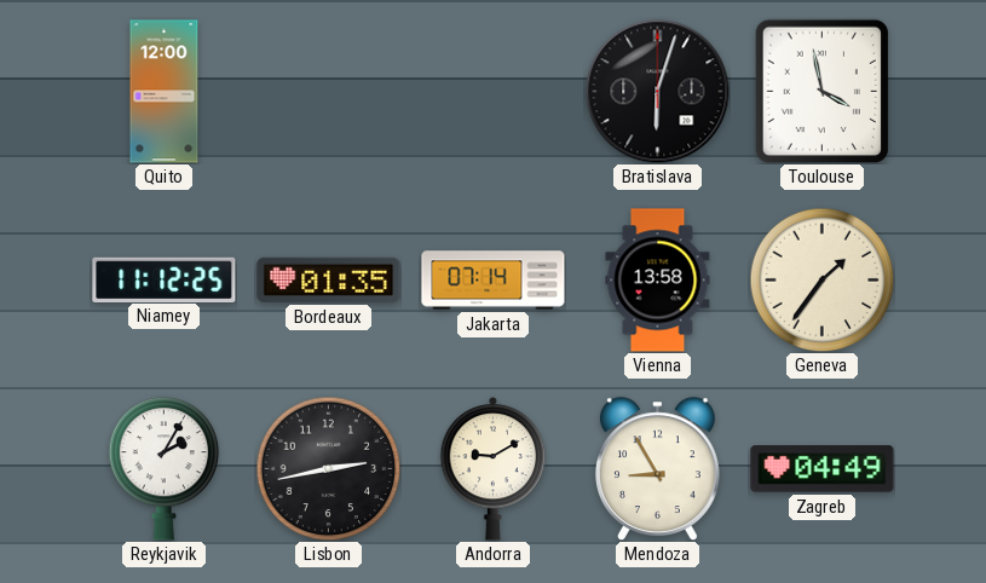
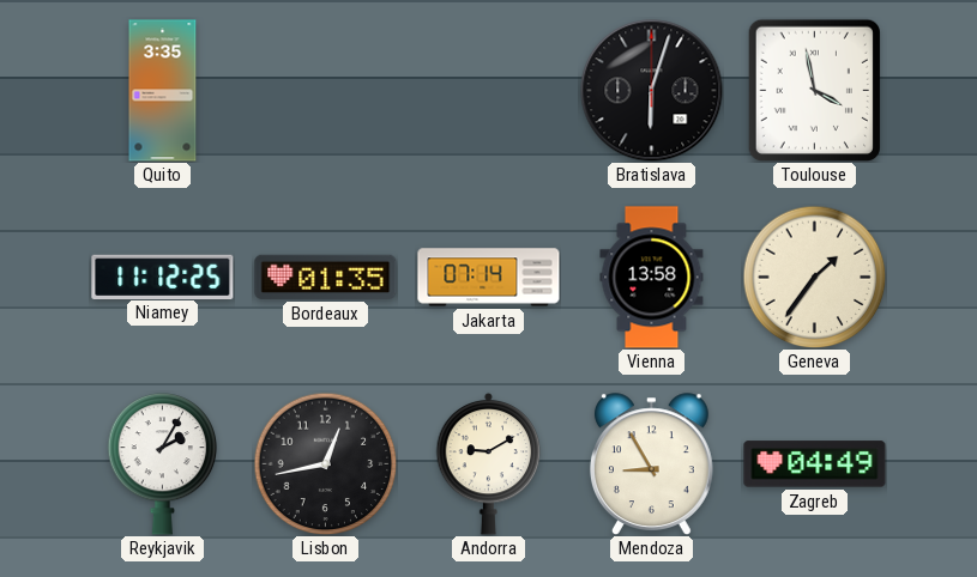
Quito: 12:00 -> 3:35 (163, 91)
Lisbon: 2:43 -> 12:43 (325, 463)
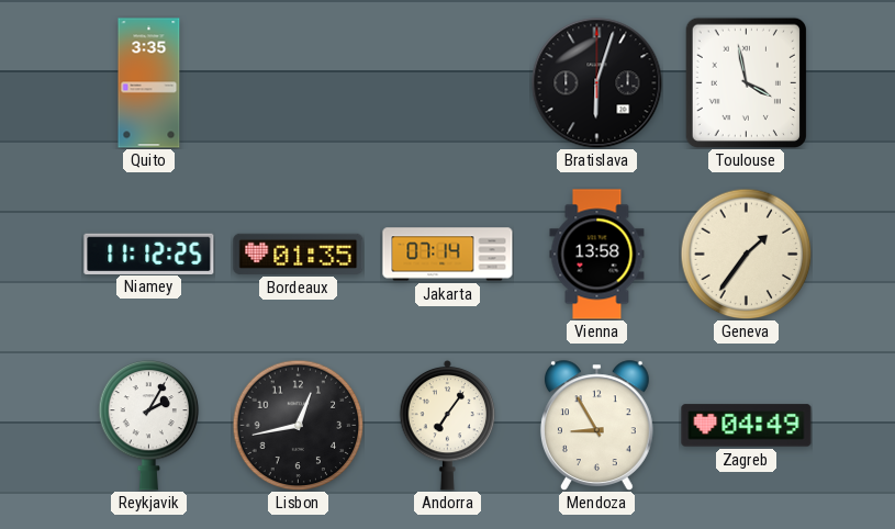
Andorra: 9:10 -> 7:06 (448, 425)
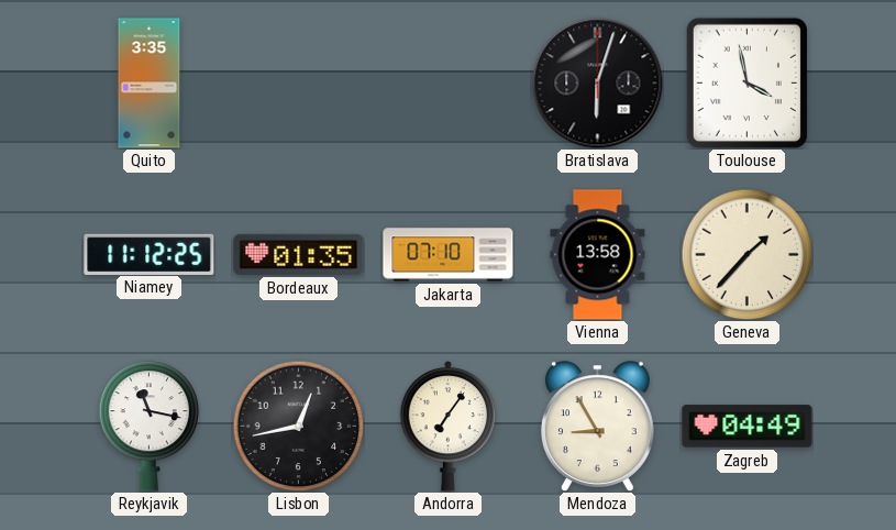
Jakarta: 07:14 -> 07:10 (449, 255)
Geneva: 1:36 -> 1:37 (746, 254)
Reykjavik: 2:05 -> 11:17 (150, 427)
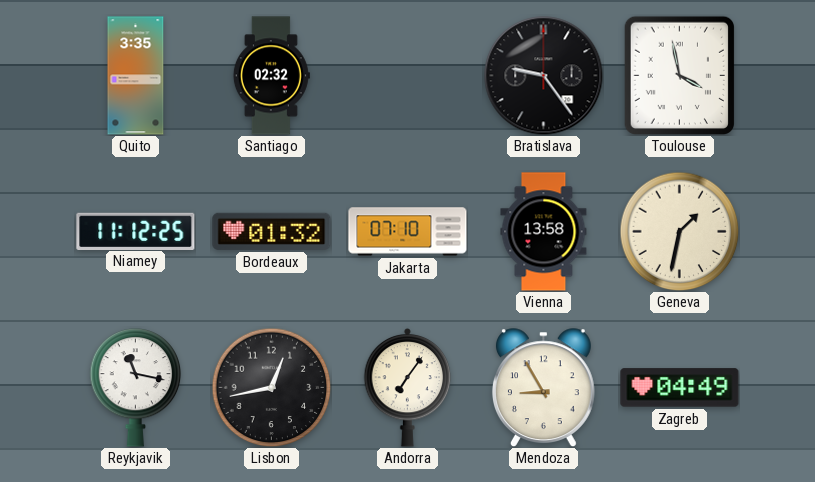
Santiago: none -> 02:32 (271, 76)
Bratislava: 6:03 -> 9:24 (544, 76)
Bordeaux: 01:35 -> 01:32 (272, 231)
Geneva: 1:37 -> 1:32 (679, 231)
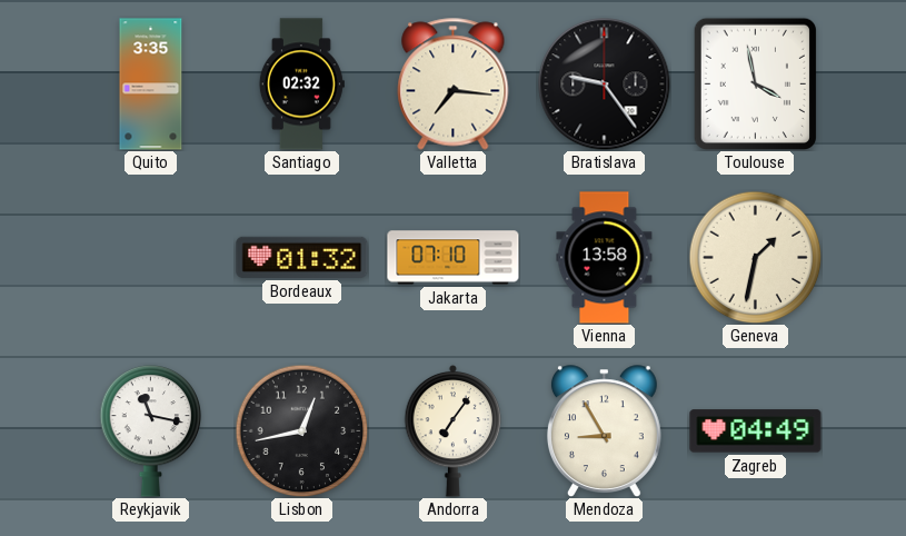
Valletta: none -> 7:16 (454, 85)
Niamey: 11:12 -> none (136, 231)
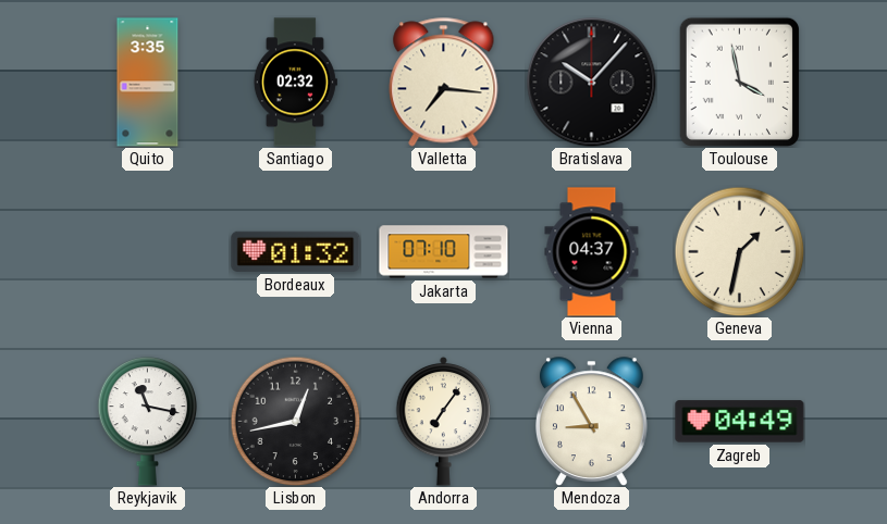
Bratislava: 9:24 -> 10:07 (592, 83)
Vienna: 13:58 -> 04:37 (592, 252)
